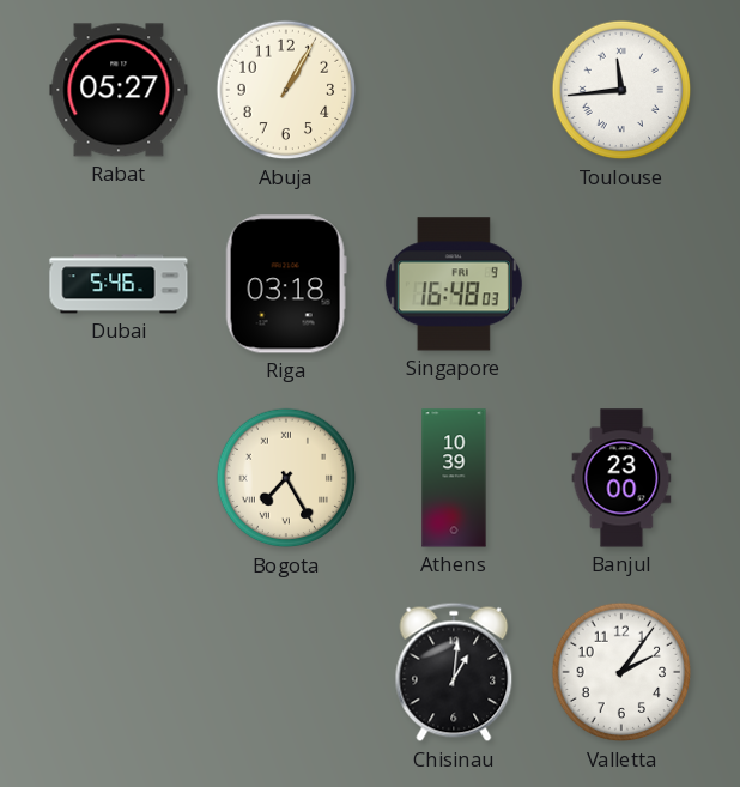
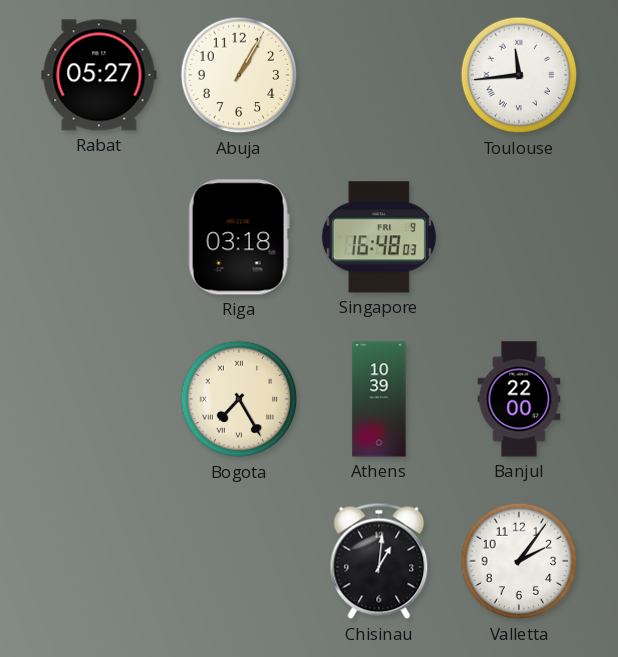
Dubai: 5:46 -> none (119, 284)
Banjul: 23:00 -> 22:00 (519, 399)
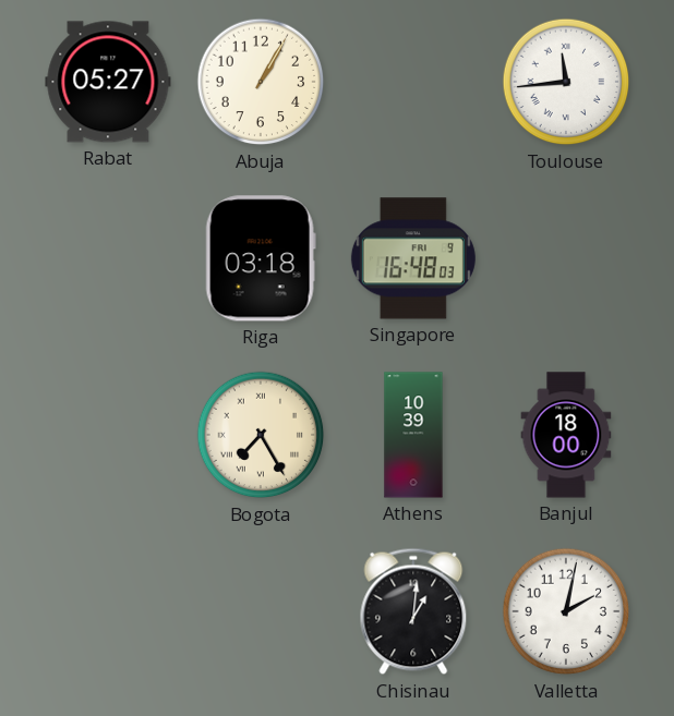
Banjul: 22:00 -> 18:00 (566, 435)
Valletta: 2:06 -> 2:02 (566, 611)
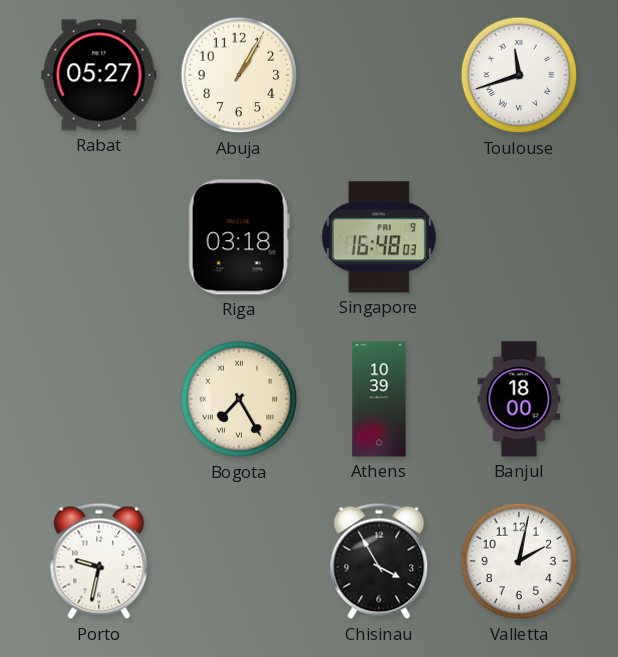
Toulouse: 11:44 -> 11:42 (519, 75)
Porto: none -> 9:32 (99, 561)
Chisinau: 1:01 -> 3:55 (379, 561)
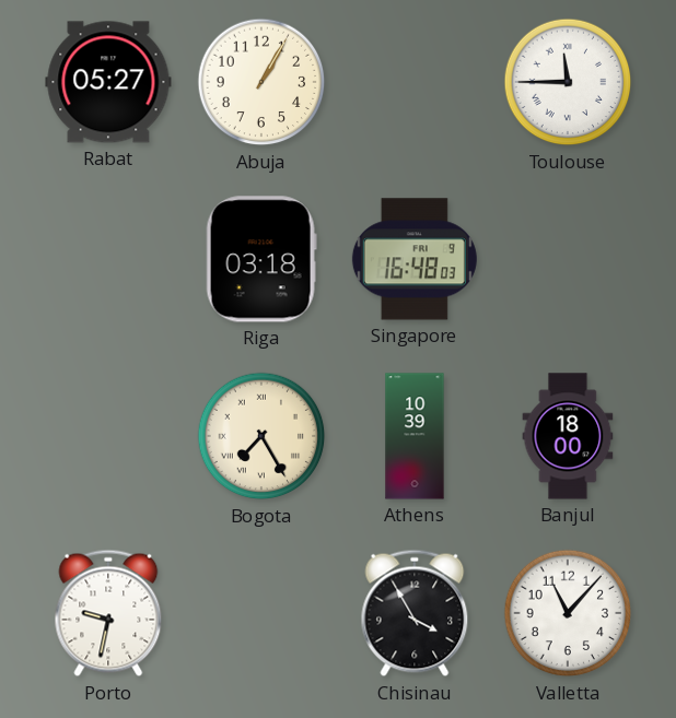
Toulouse: 11:42 -> 11:45 (568, 82)
Valletta: 2:02 -> 11:07 (568, 613)
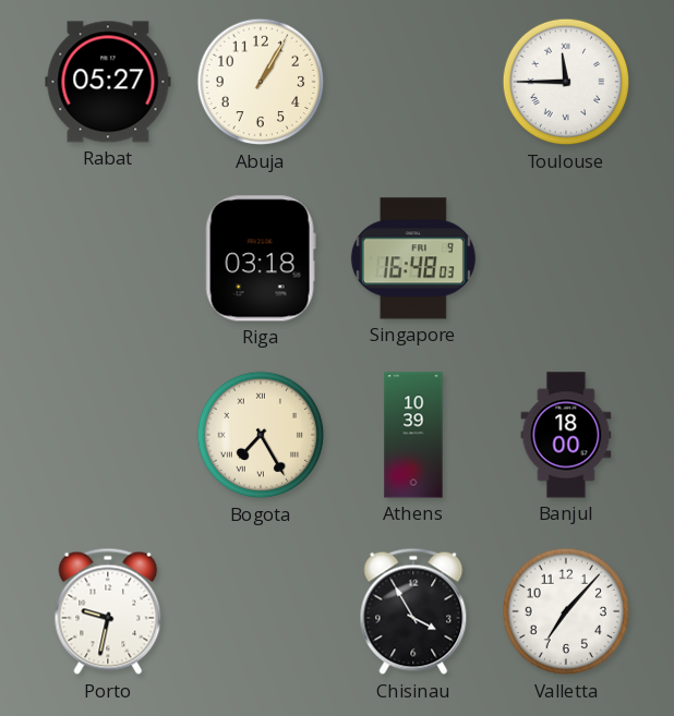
Valletta: 11:07 -> 7:07 (566, 611)
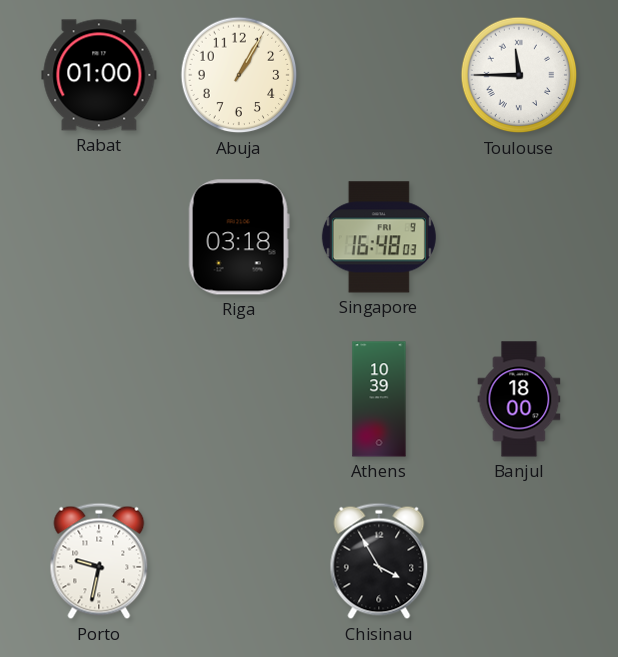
Rabat: 05:27 -> 01:00 (99, 75)
Bogota: 7:25 -> none (261, 435)
Valletta: 7:07 -> none (566, 611)
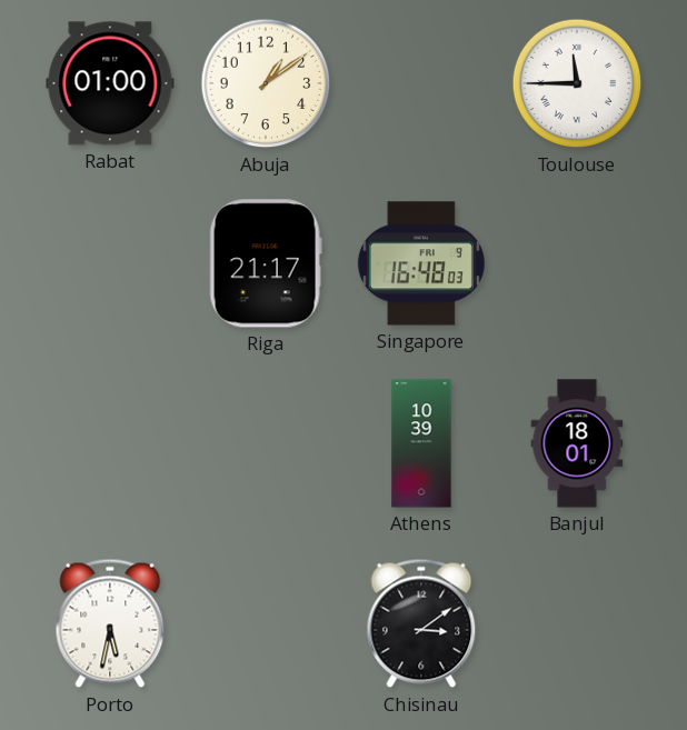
Abuja: 1:05 -> 1:09 (266, 83)
Riga: 03:18 -> 21:17 (266, 263)
Banjul: 18:00 -> 18:01 (577, 443)
Porto: 9:32 -> 5:32 (110, 623)
Chisinau: 3:55 -> 3:09 (421, 623)
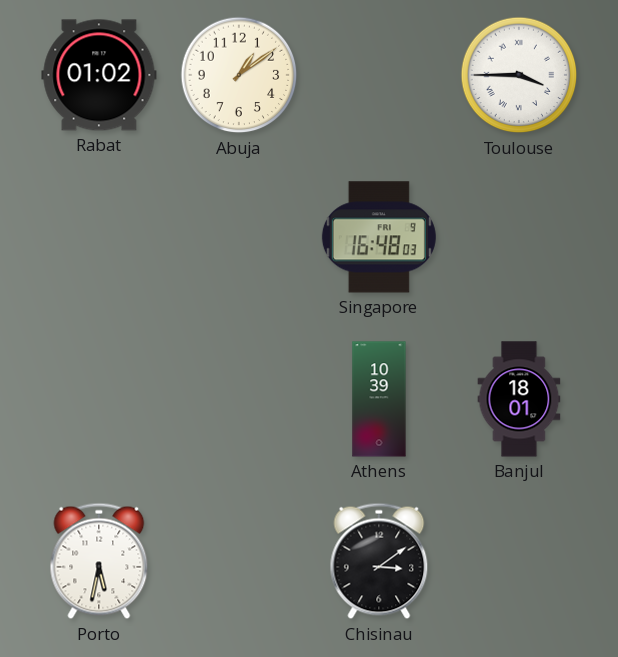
Rabat: 01:00 -> 01:02 (99, 75)
Toulouse: 11:45 -> 3:45 (519, 75)
Riga: 21:17 -> none (266, 263)
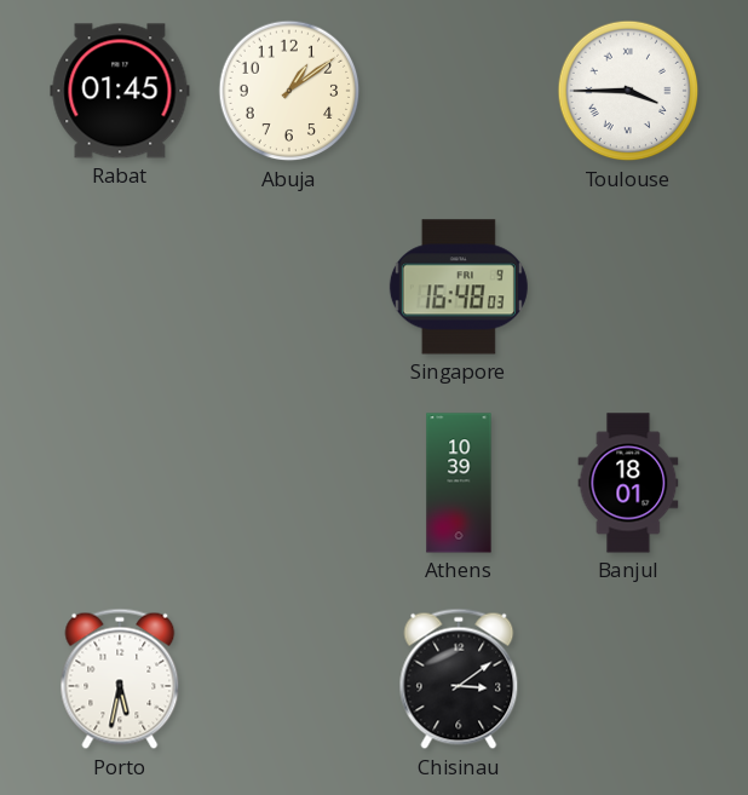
Rabat: 01:02 -> 01:45 (120, 91)
